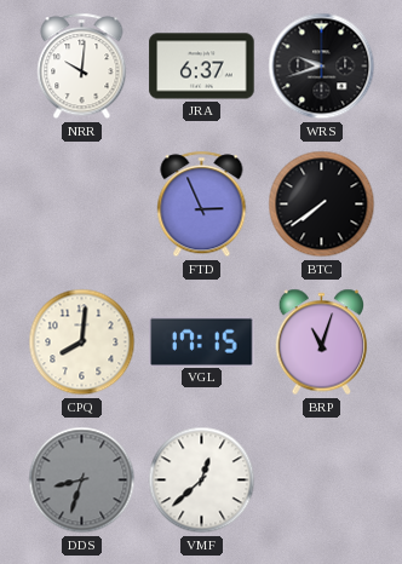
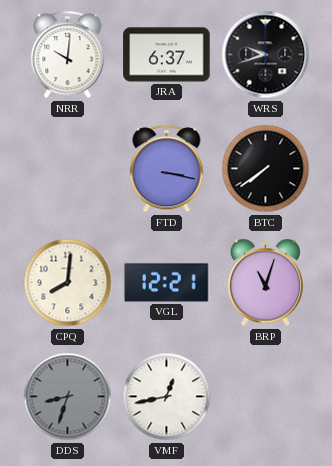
FTD: 2:56 -> 3:17 (167, 169)
VGL: 17:15 -> 12:21 (167, 282)
VMF: 12:38 -> 12:43 (167, 397)
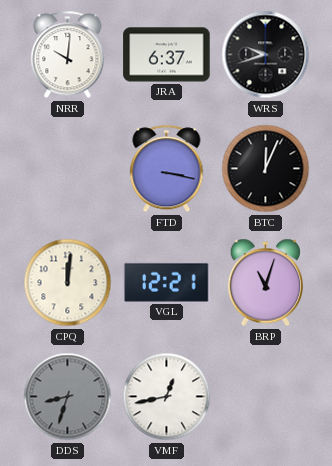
BTC: 7:39 -> 12:04 (266, 169)
CPQ: 8:01 -> 12:01 (68, 283)
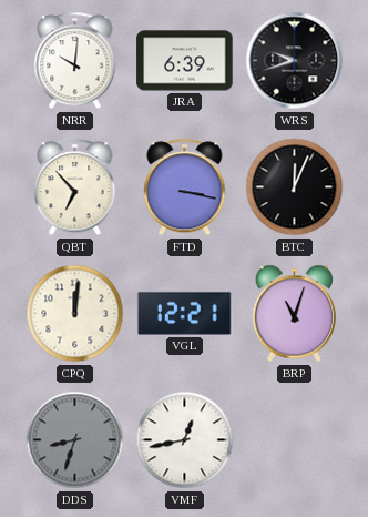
JRA: 6:37 -> 6:39 (185, 61)
QBT: none -> 6:53 (75, 187)
